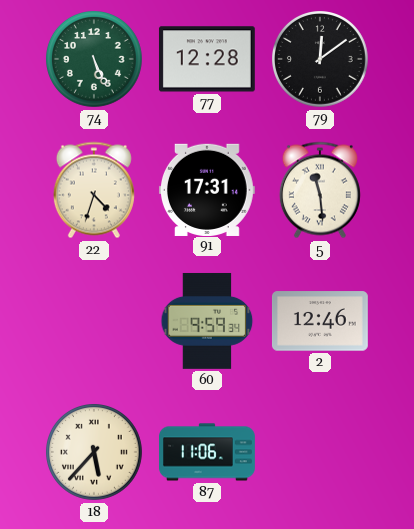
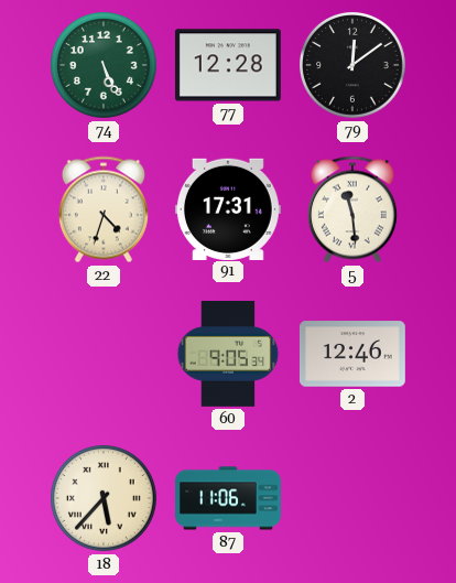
60: 9:59 -> 9:05 (228, 354)
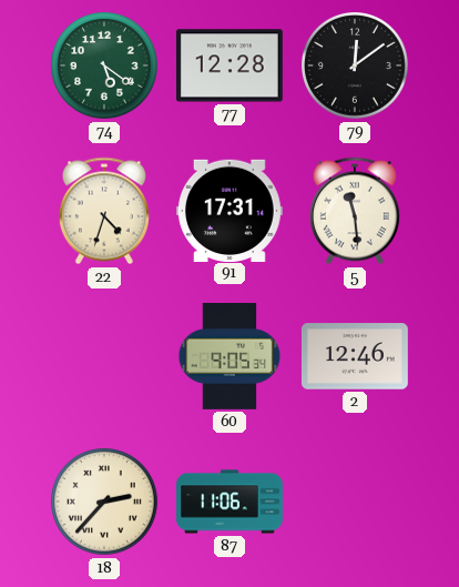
74: 5:26 -> 5:21 (105, 67)
18: 5:37 -> 2:37 (105, 503)
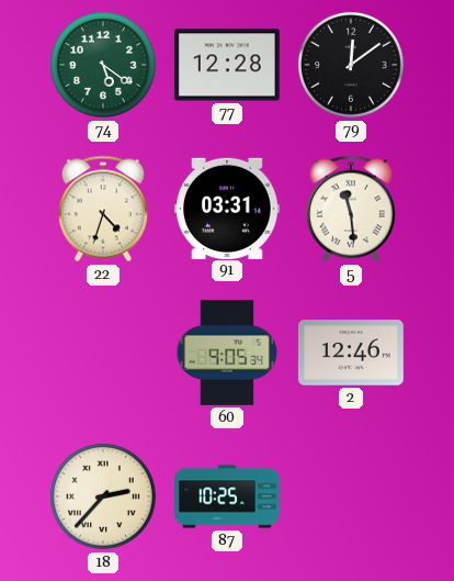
91: 17:31 -> 03:31 (227, 208)
87: 11:06 -> 10:25 (228, 496)
